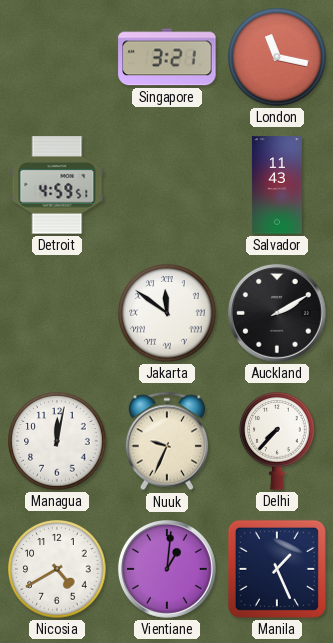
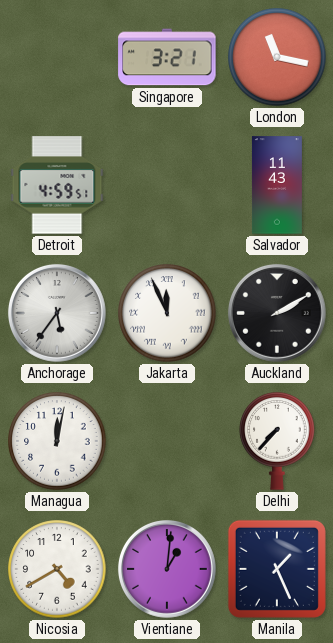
Anchorage: none -> 5:36 (57, 313)
Jakarta: 11:51 -> 11:56 (167, 313)
Nuuk: 9:34 -> none (167, 441)
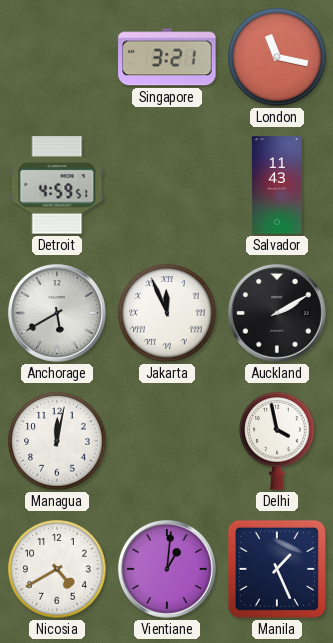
Anchorage: 5:36 -> 5:40 (57, 313)
Delhi: 7:37 -> 3:58 (277, 441)
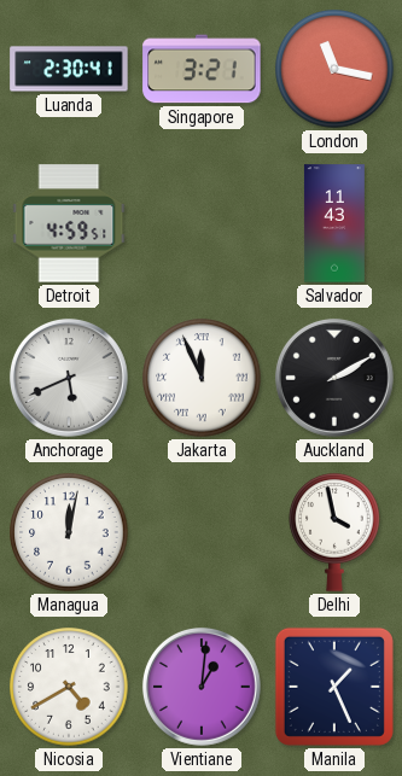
Luanda: none -> 2:30 (69, 69)
Anchorage: 5:40 -> 5:41 (69, 378)
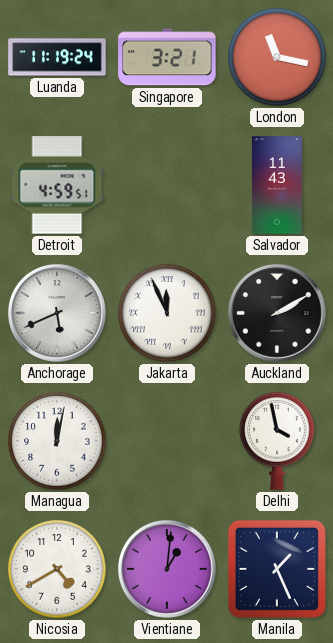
Luanda: 2:30 -> 11:19 (57, 57)
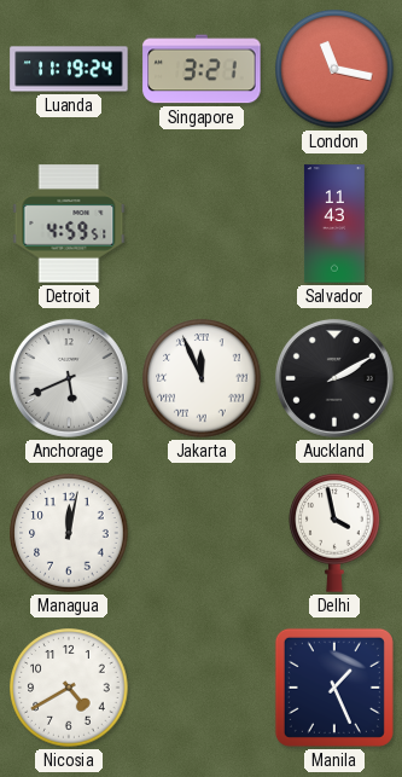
Vientiane: 1:01 -> none (167, 569)
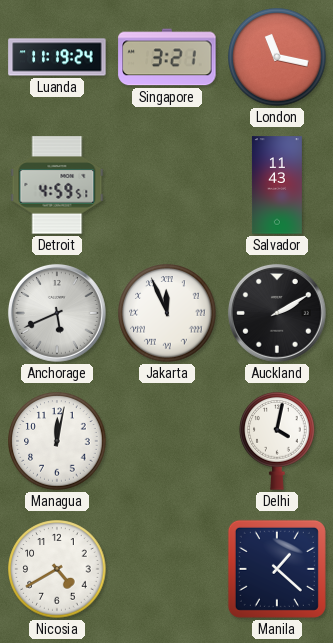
Delhi: 3:58 -> 4:02 (277, 441)
Manila: 1:26 -> 1:22 (277, 569)
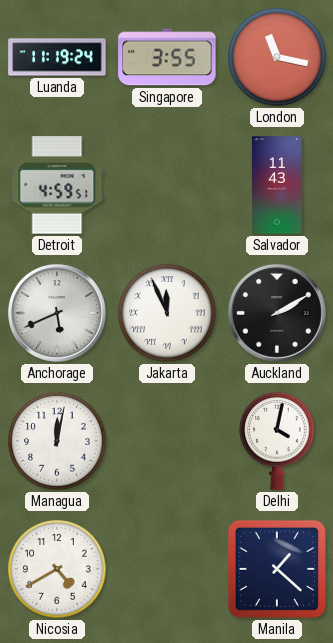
Singapore: 3:21 -> 3:55 (167, 57)
